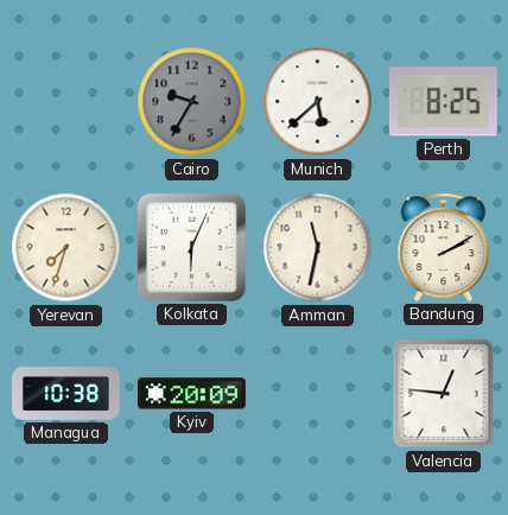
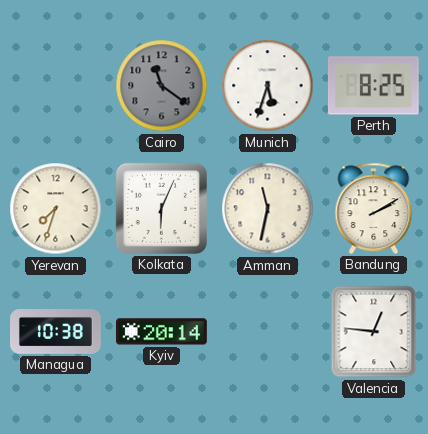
Cairo: 9:35 -> 11:21 (162, 86)
Munich: 5:38 -> 5:33 (268, 86)
Kyiv: 20:09 -> 20:14 (162, 332)
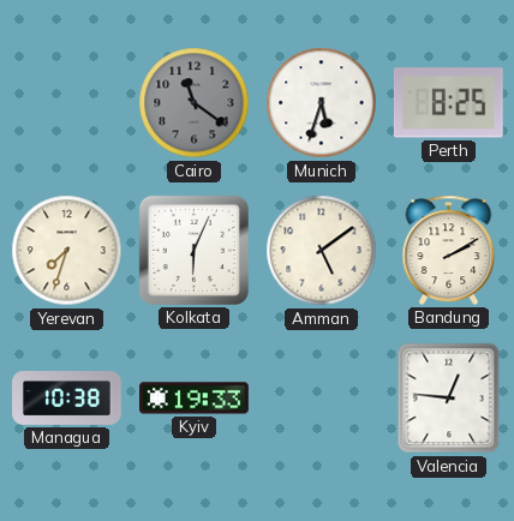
Amman: 11:32 -> 5:09 (322, 251)
Kyiv: 20:14 -> 19:33 (195, 399)
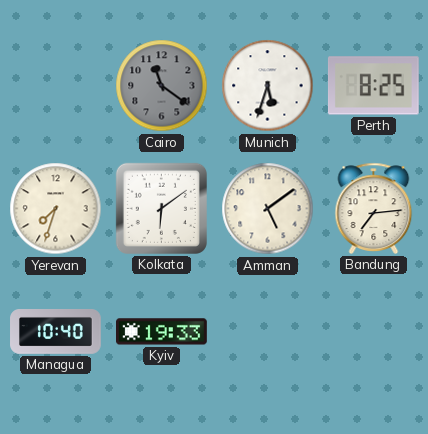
Kolkata: 6:04 -> 6:09 (161, 208)
Bandung: 2:10 -> 7:14 (374, 208)
Managua: 10:38 -> 10:40 (56, 332)
Valencia: 12:46 -> none (449, 399)
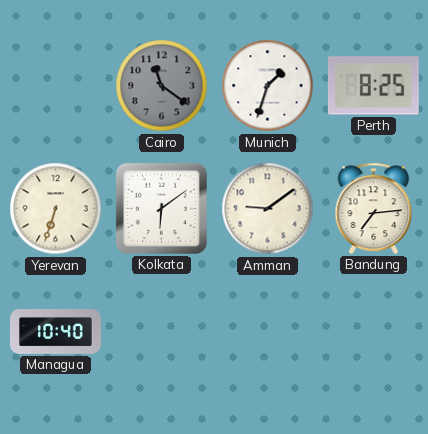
Munich: 5:33 -> 1:33 (268, 86)
Yerevan: 7:33 -> 6:33 (56, 209)
Amman: 5:09 -> 9:09 (268, 209)
Kyiv: 19:33 -> none (162, 332)
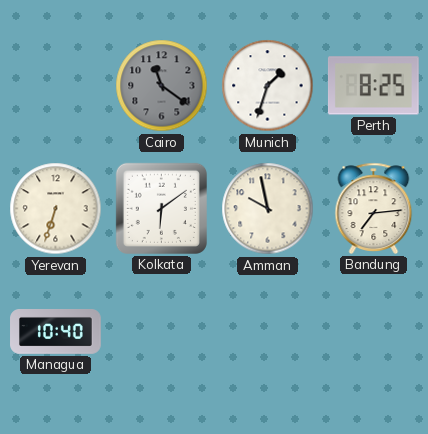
Amman: 9:09 -> 9:58 (268, 209)
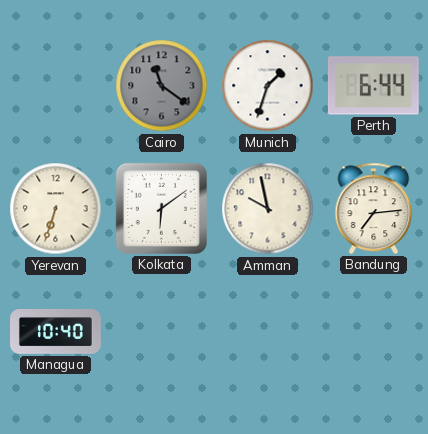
Perth: 8:25 -> 6:44 (373, 86)
